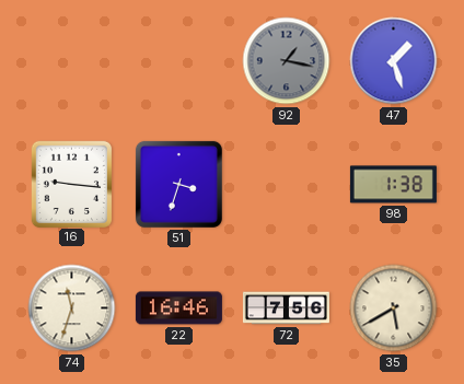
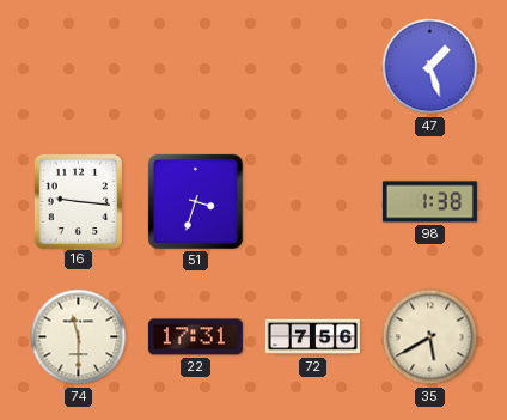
92: 1:17 -> none (287, 61)
74: 11:33 -> 11:30 (79, 337)
22: 16:46 -> 17:31 (195, 337)
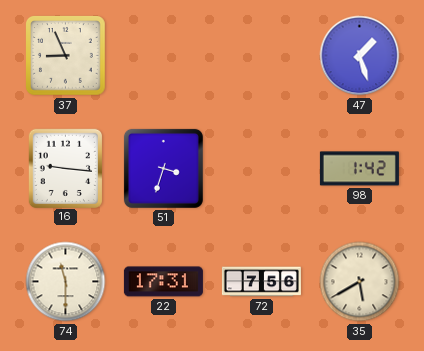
37: none -> 8:56 (65, 55)
98: 1:38 -> 1:42 (359, 169)
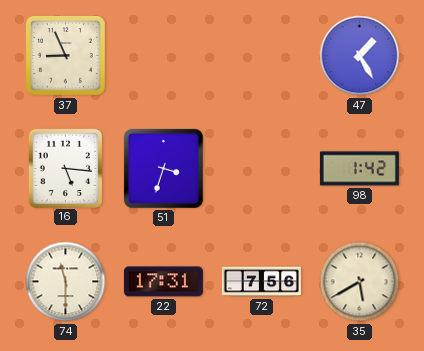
47: 1:27 -> 1:25 (360, 56)
16: 9:16 -> 5:16 (65, 168)
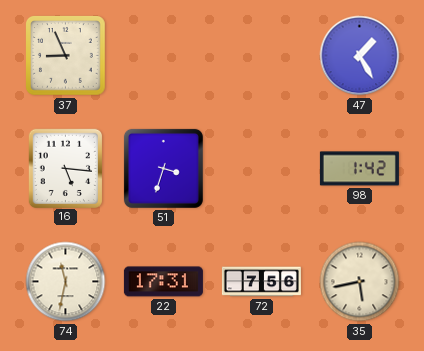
74: 11:30 -> 11:32 (66, 282)
35: 5:40 -> 5:43 (360, 282)
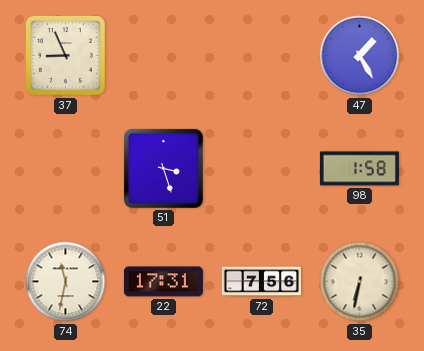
16: 5:16 -> none (65, 168)
51: 3:33 -> 3:27 (163, 168)
98: 1:42 -> 1:58 (359, 169)
35: 5:43 -> 6:32 (360, 282)
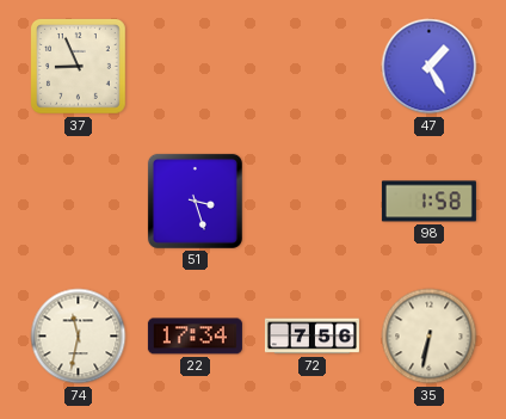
22: 17:31 -> 17:34 (195, 337)
